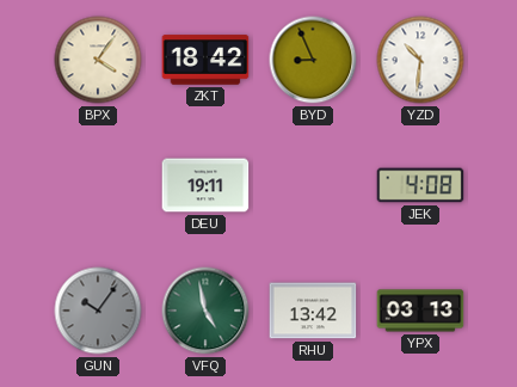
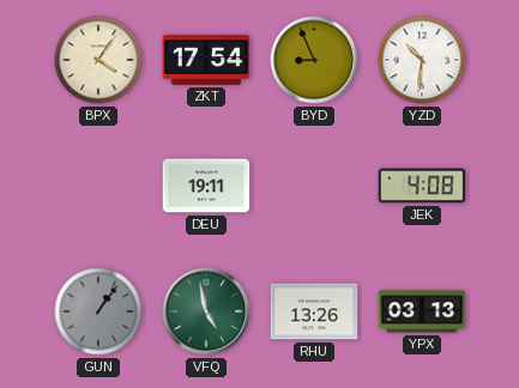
ZKT: 18:42 -> 17:54 (206, 60)
GUN: 10:06 -> 1:06 (98, 311)
RHU: 13:42 -> 13:26 (314, 311)
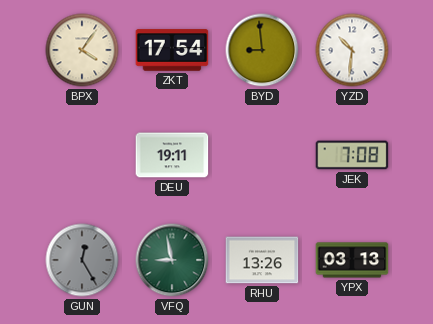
BYD: 8:56 -> 8:59 (262, 50)
JEK: 4:08 -> 7:08 (352, 155)
GUN: 1:06 -> 12:25 (82, 260)
VFQ: 4:58 -> 8:58 (172, 260)
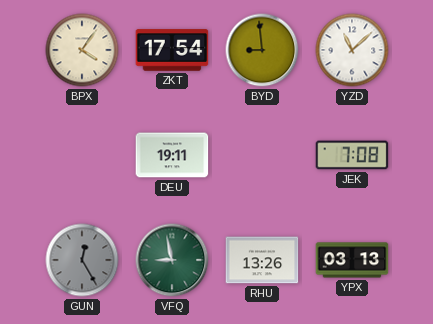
YZD: 10:31 -> 11:08 (352, 50)
